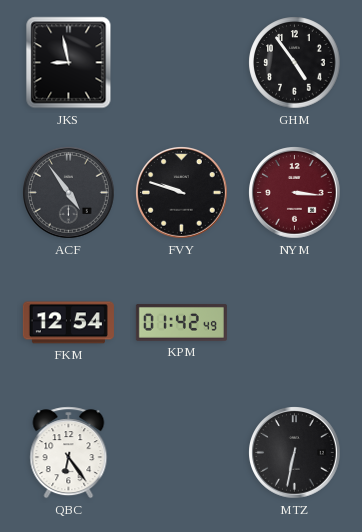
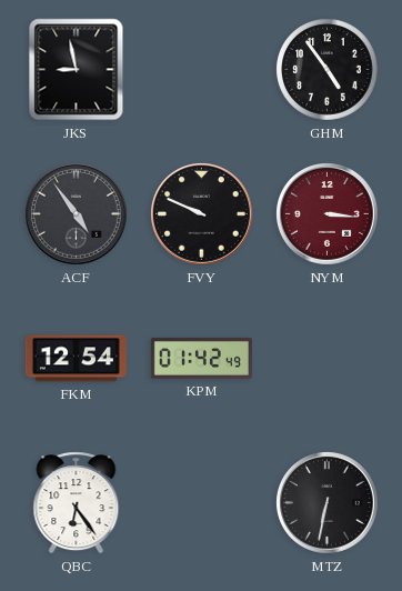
FVY: 9:48 -> 9:49 (202, 214)
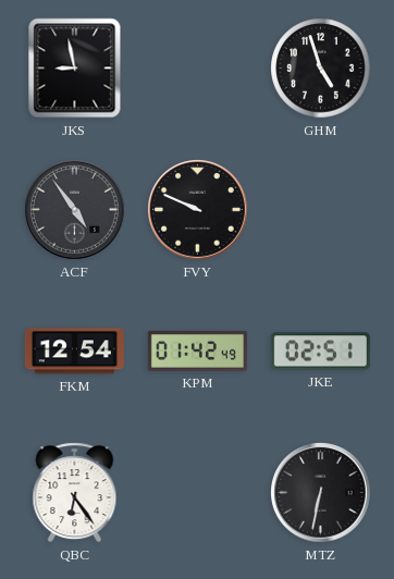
GHM: 4:54 -> 4:57 (321, 69)
NYM: 3:16 -> none (328, 214)
JKE: none -> 02:51 (320, 352)
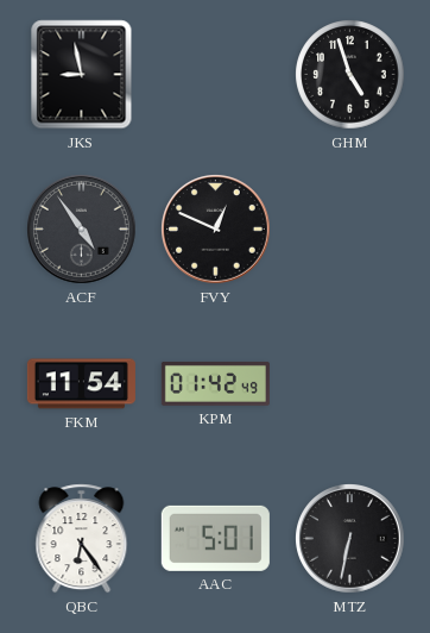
FVY: 9:49 -> 12:49 (216, 230)
FKM: 12:54 -> 11:54 (81, 384)
JKE: 02:51 -> none (320, 352)
AAC: none -> 5:01 (215, 538)
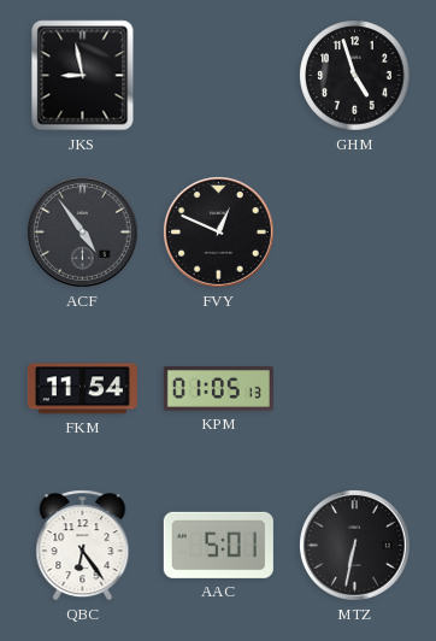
KPM: 01:42 -> 01:05 (218, 388)
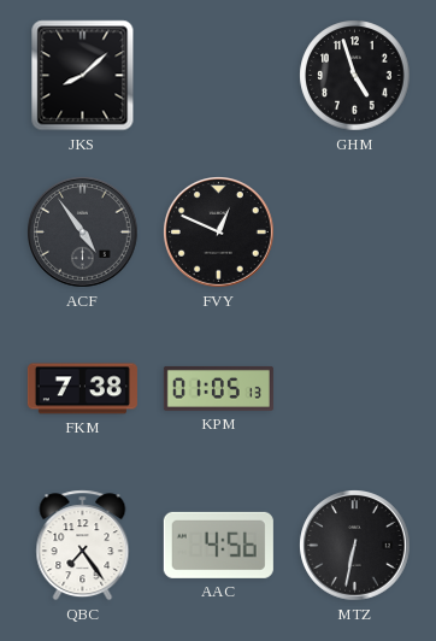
JKS: 8:58 -> 8:08 (83, 76)
FKM: 11:54 -> 7:38 (82, 389)
QBC: 6:24 -> 7:24 (83, 546)
AAC: 5:01 -> 4:56 (218, 545)
